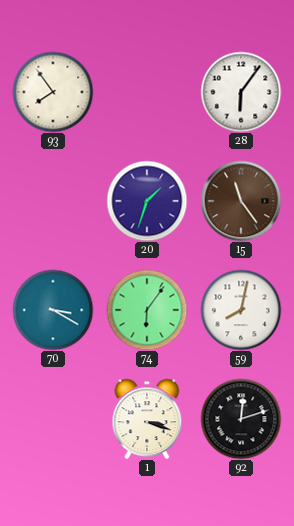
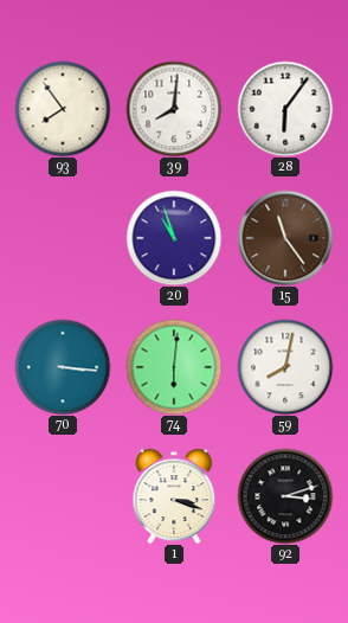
39: none -> 8:01 (174, 109)
20: 1:33 -> 10:57 (174, 238)
70: 3:20 -> 3:16 (63, 367)
74: 6:06 -> 6:01 (174, 367)
92: 12:12 -> 3:12 (285, 496)
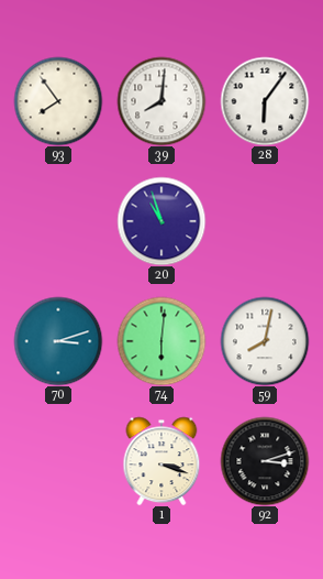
15: 11:24 -> none (285, 238)
70: 3:16 -> 3:12 (58, 341)
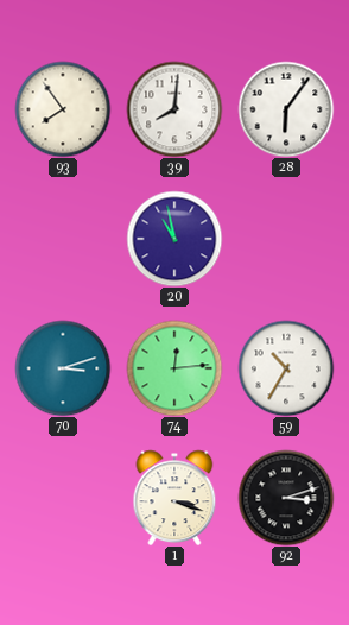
20: 10:57 -> 10:58 (174, 239)
74: 6:01 -> 12:14 (174, 368)
59: 8:02 -> 10:35 (286, 368)
